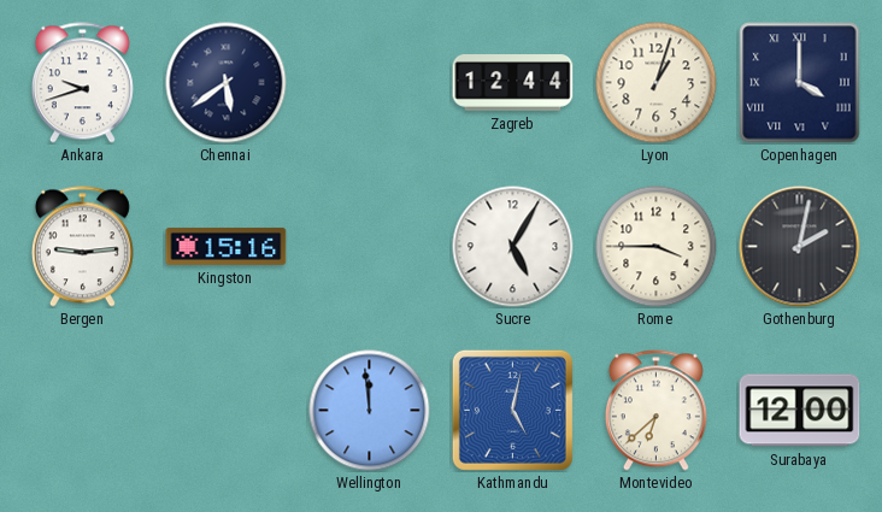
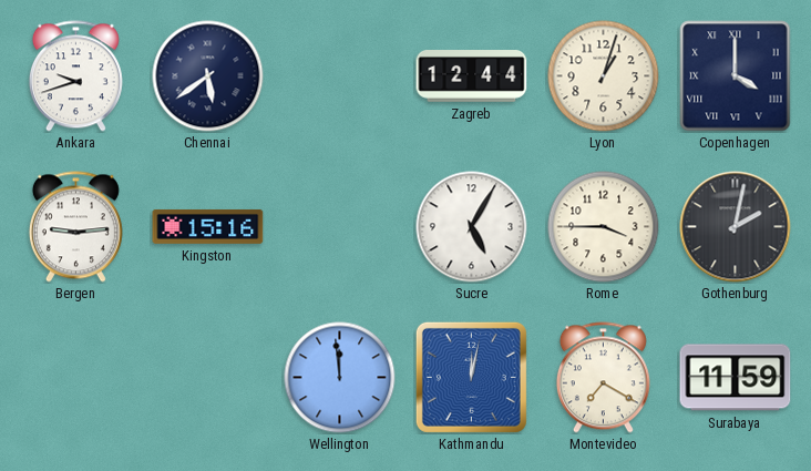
Kathmandu: 5:02 -> 12:02 (471, 377)
Montevideo: 6:38 -> 7:20 (603, 378)
Surabaya: 12:00 -> 11:59 (736, 378)
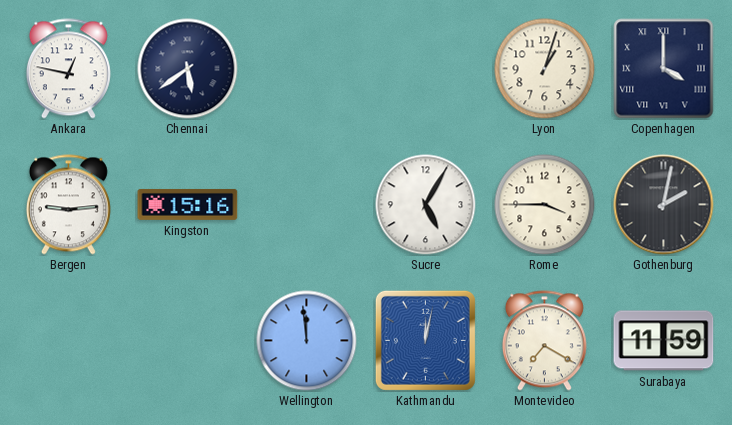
Ankara: 9:42 -> 12:47 (68, 69)
Zagreb: 12:44 -> none (472, 76)
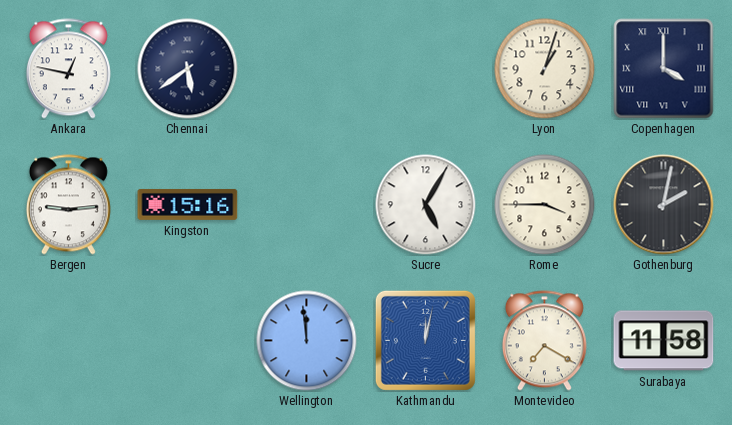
Surabaya: 11:59 -> 11:58 (664, 341)
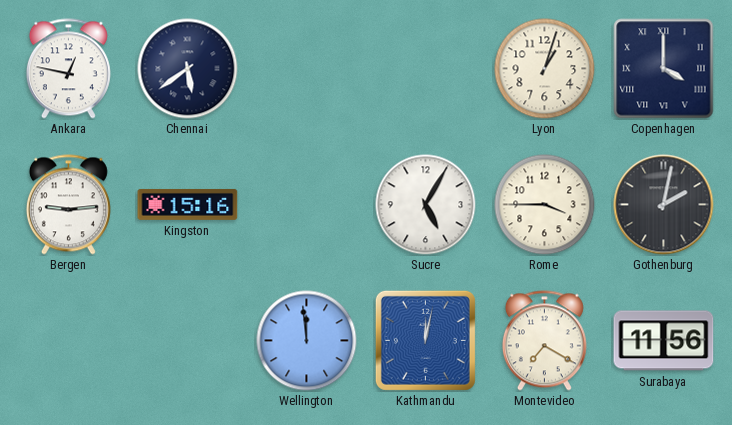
Surabaya: 11:58 -> 11:56 (664, 341)
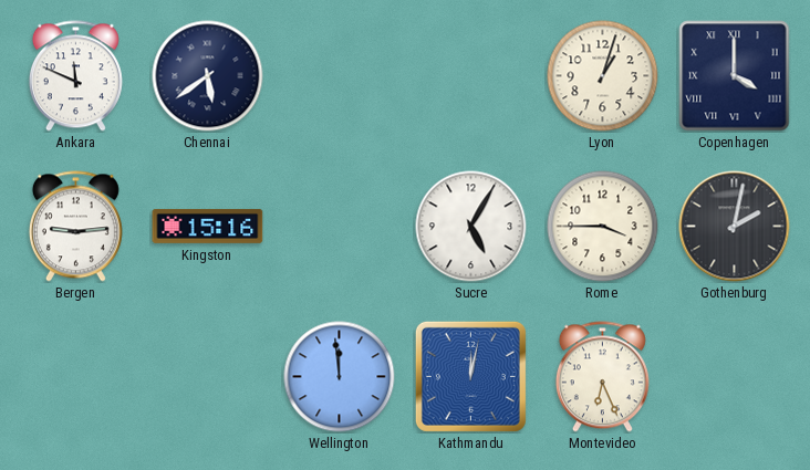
Ankara: 12:47 -> 11:49 (75, 76)
Montevideo: 7:20 -> 6:26 (602, 377)
Surabaya: 11:56 -> none (664, 341)
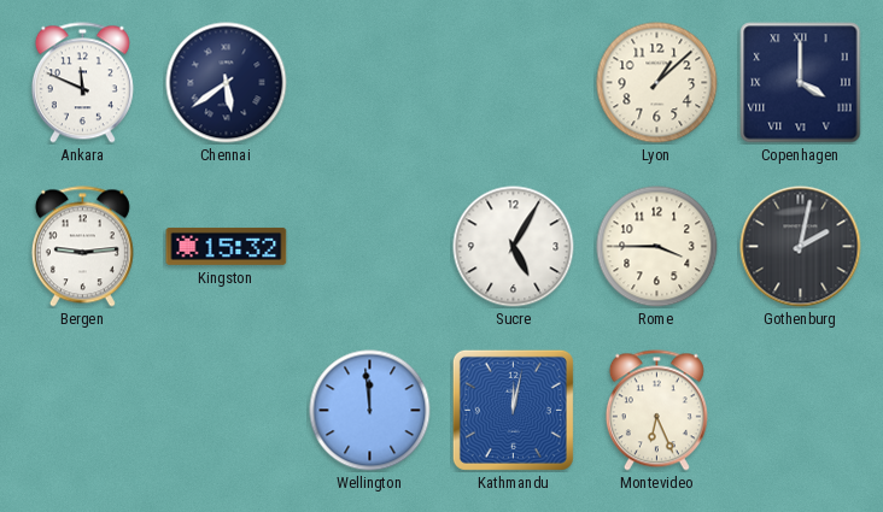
Lyon: 1:03 -> 1:08 (657, 83)
Kingston: 15:16 -> 15:32 (227, 246)
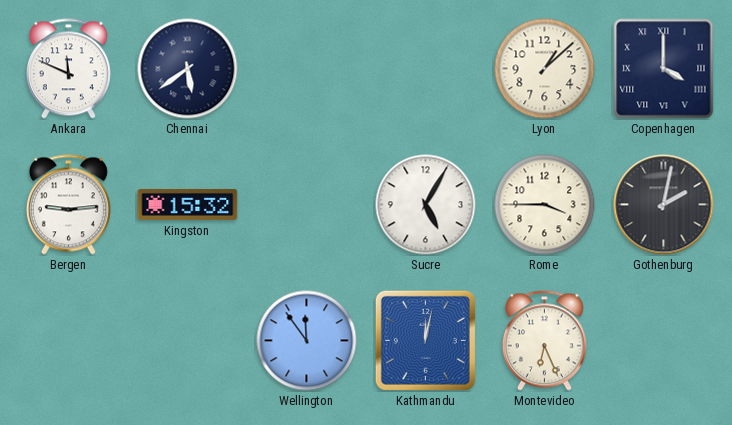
Wellington: 11:59 -> 11:54 (307, 341)
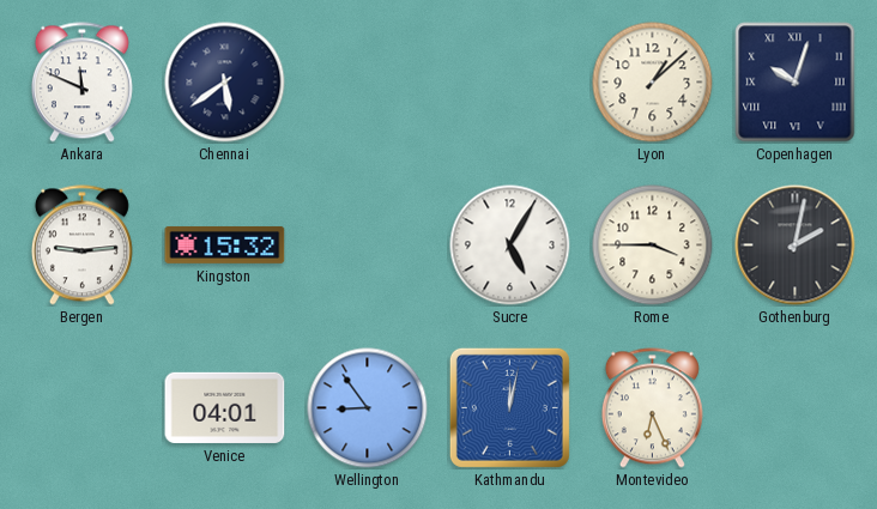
Copenhagen: 4:00 -> 10:03 (796, 83)
Venice: none -> 04:01 (225, 407)
Wellington: 11:54 -> 8:54 (368, 408)
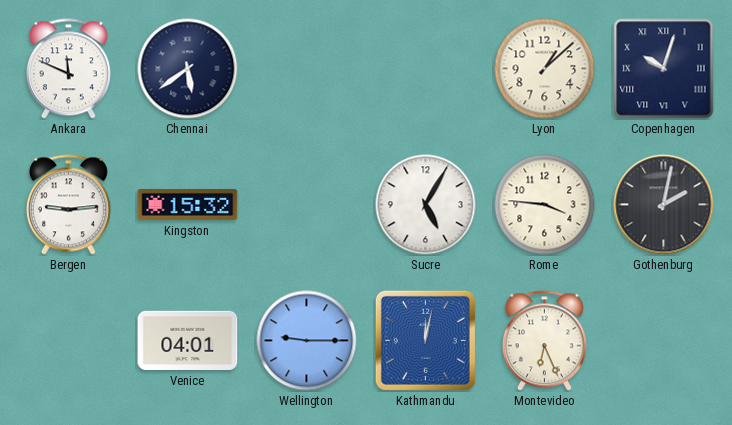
Rome: 3:45 -> 3:46 (545, 205)
Wellington: 8:54 -> 9:15 (307, 341)
